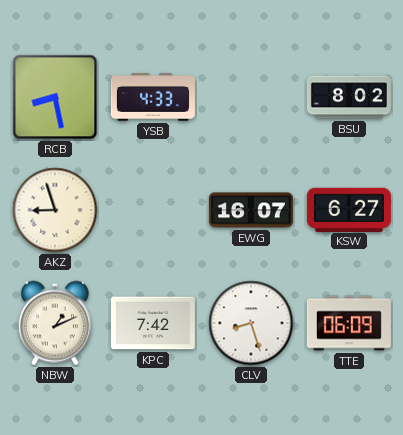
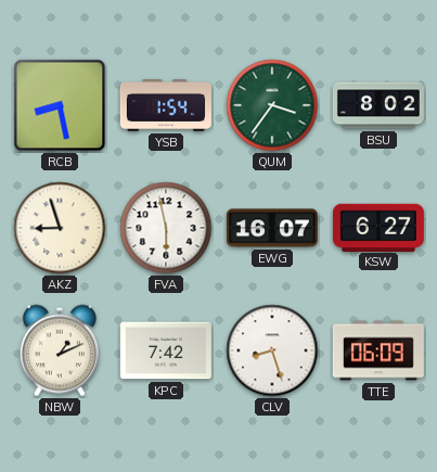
YSB: 4:33 -> 1:54 (166, 106)
QUM: none -> 3:36 (272, 105)
FVA: none -> 5:58 (166, 228)
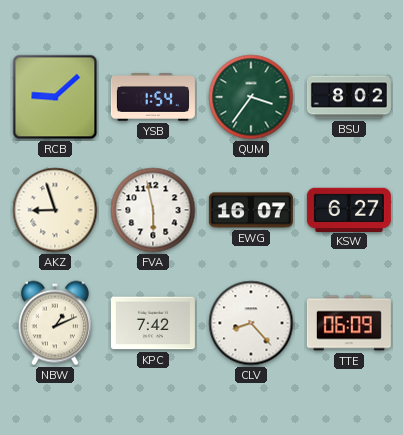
RCB: 8:28 -> 9:08 (55, 97)
CLV: 8:27 -> 8:23 (251, 323)
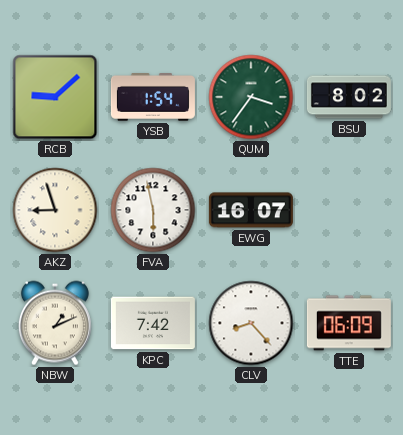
KSW: 6:27 -> none (349, 209)
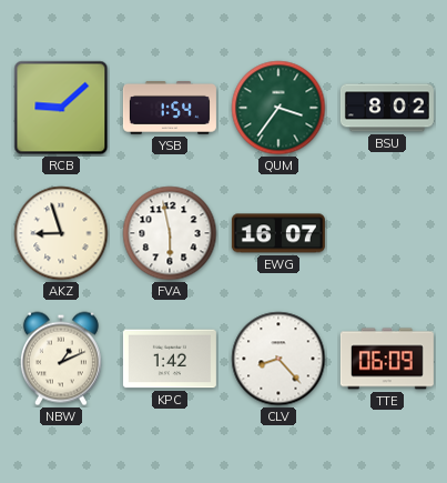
KPC: 7:42 -> 1:42 (170, 359)
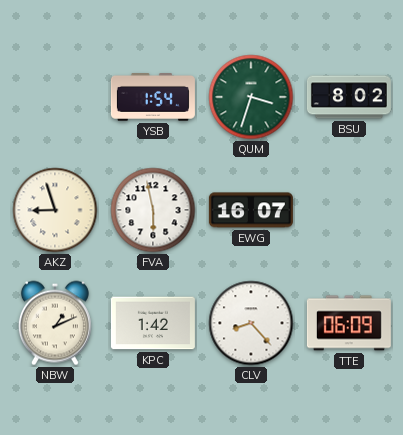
RCB: 9:08 -> none (61, 108)
QUM: 3:36 -> 3:33 (251, 97)
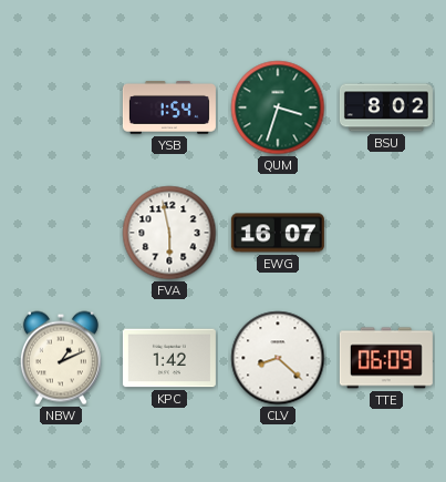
AKZ: 8:57 -> none (55, 210)
CLV: 8:23 -> 8:22 (278, 358)
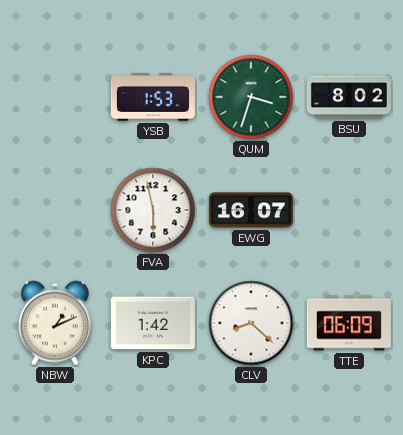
YSB: 1:54 -> 1:53 (153, 98)
